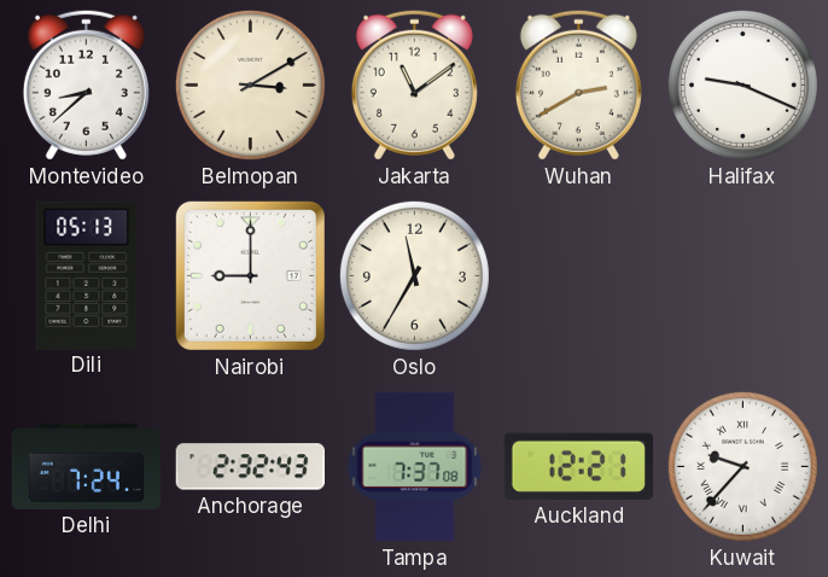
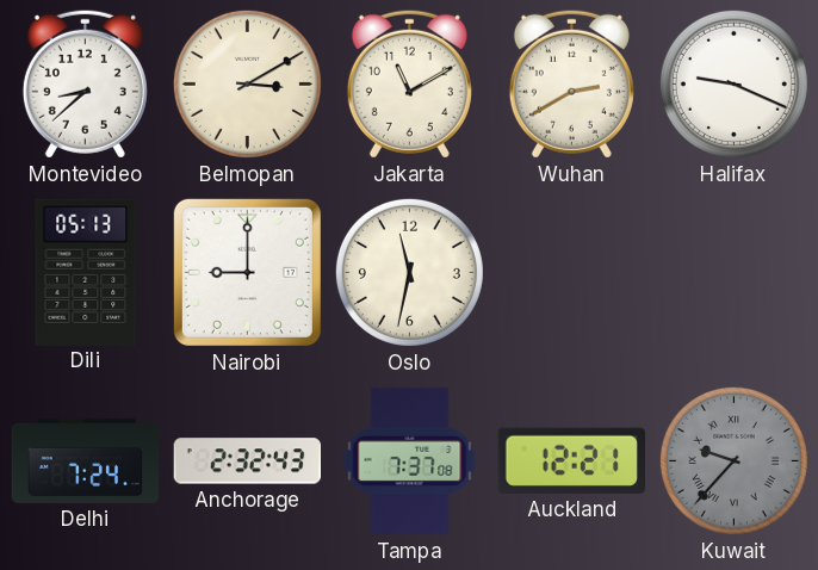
Jakarta: 11:09 -> 11:10 (409, 83)
Oslo: 11:35 -> 11:32 (409, 272)
Kuwait dial: white -> grey (733, 460)
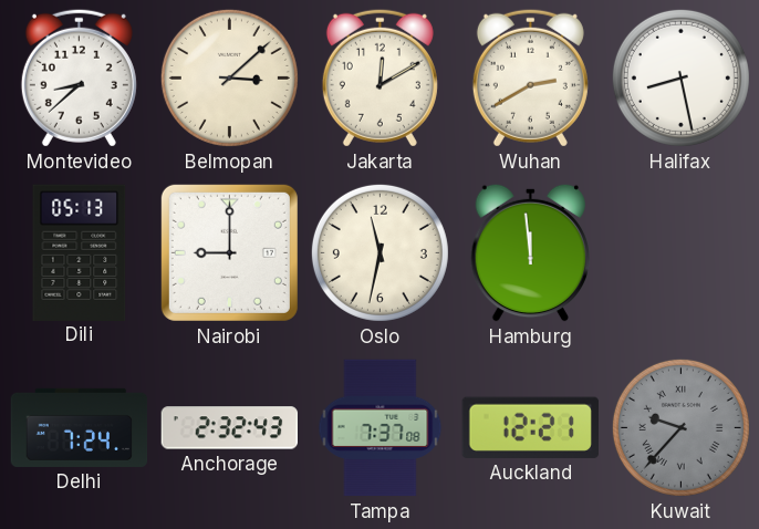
Belmopan: 3:10 -> 3:08 (229, 77)
Jakarta: 11:10 -> 12:10 (379, 77)
Halifax: 9:19 -> 8:28 (680, 77)
Hamburg: none -> 11:59 (530, 252)
